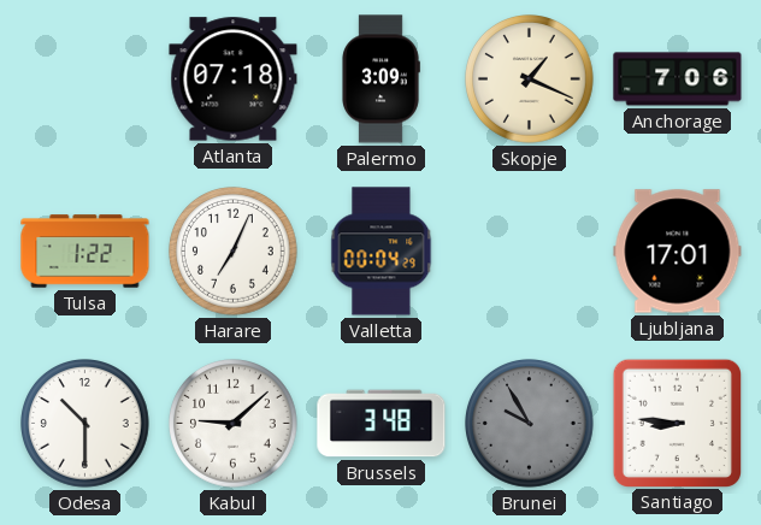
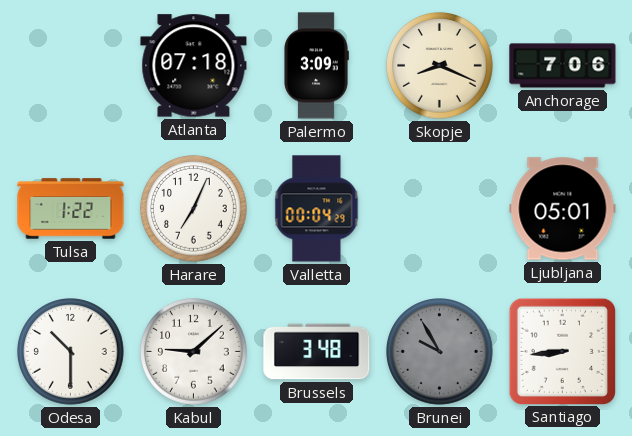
Skopje: 1:19 -> 8:19 (440, 66)
Ljubljana: 17:01 -> 05:01 (563, 209)
Santiago: 8:46 -> 8:44 (562, 351)
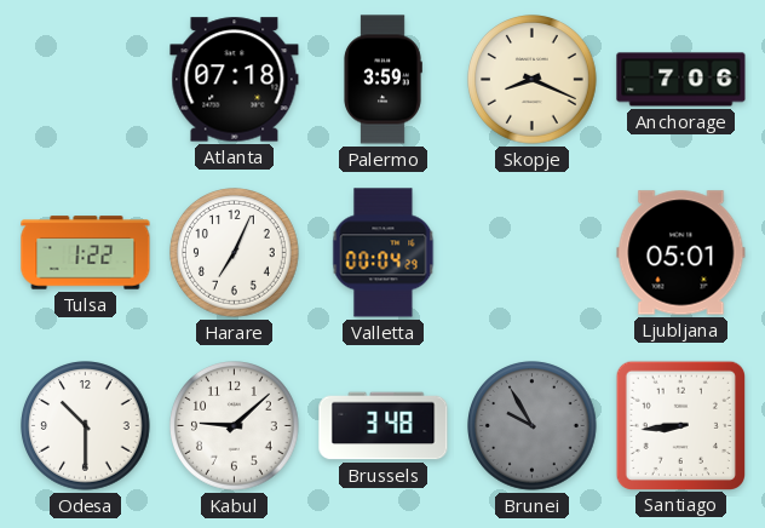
Palermo: 3:09 -> 3:59 (382, 80)
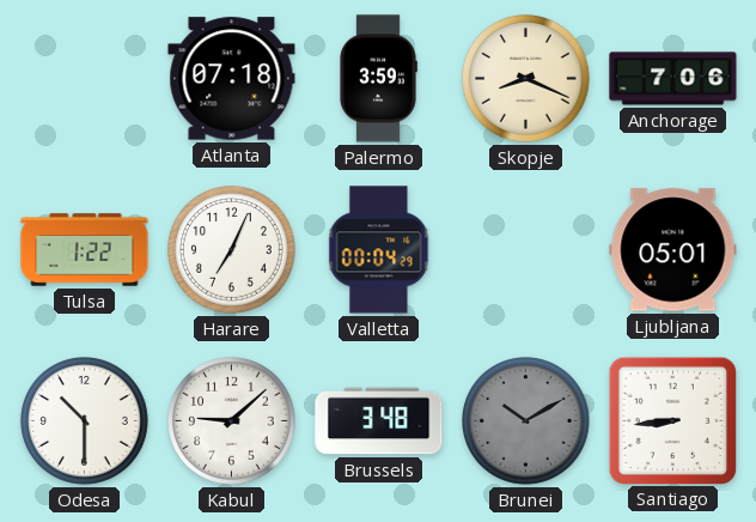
Brunei: 9:55 -> 10:10 (526, 421)
